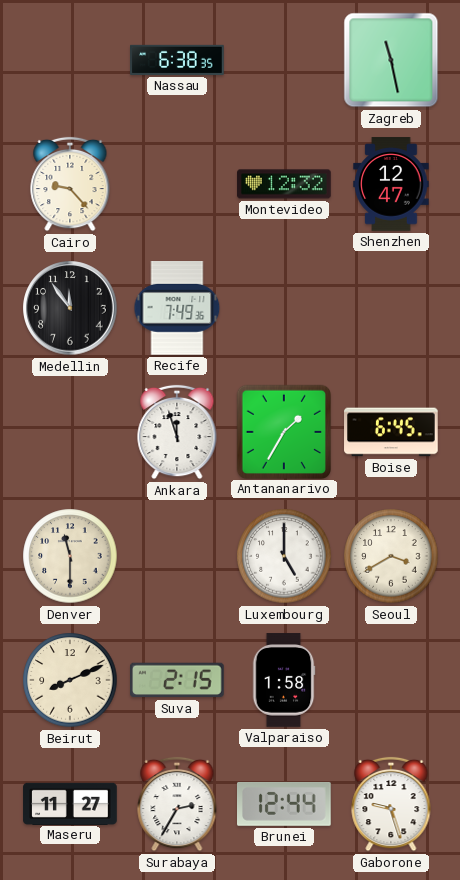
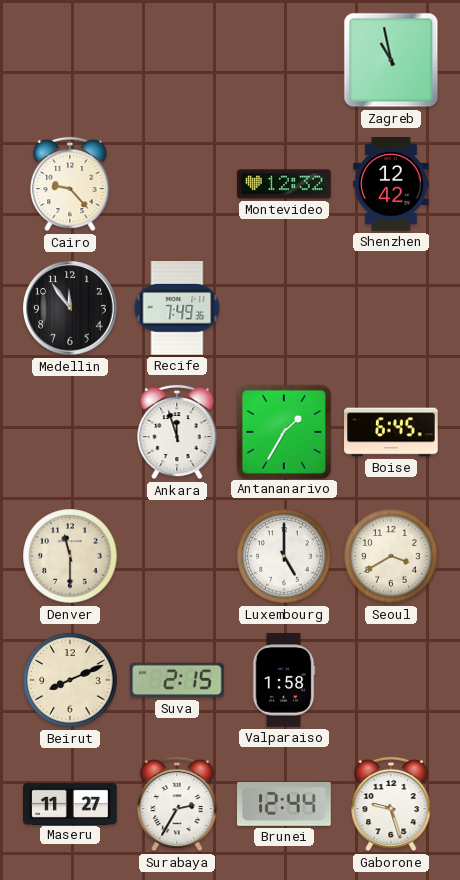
Nassau: 6:38 -> none (177, 60)
Zagreb: 11:28 -> 10:58 (391, 60)
Shenzhen: 12:47 -> 12:42 (391, 184)
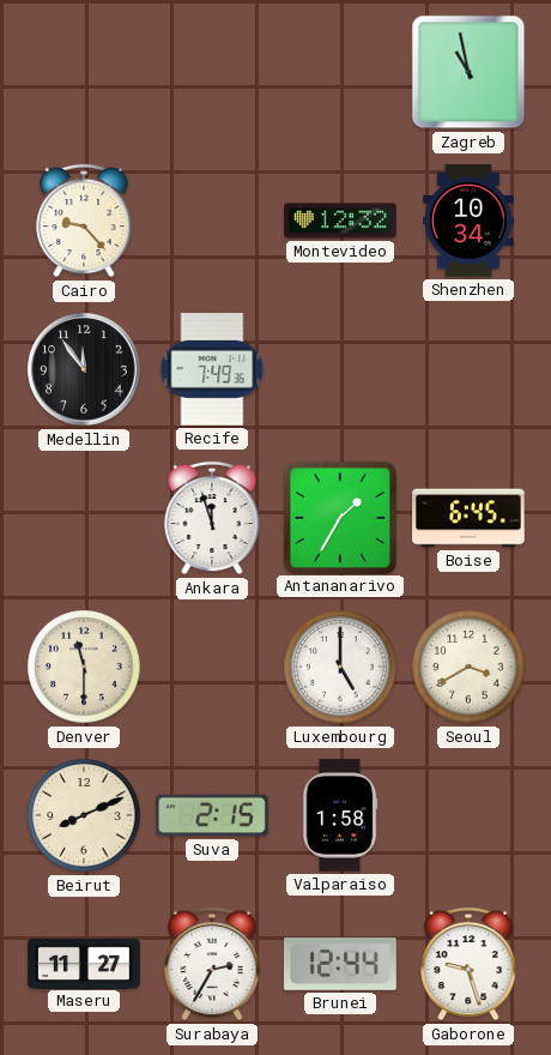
Shenzhen: 12:42 -> 10:34 (468, 221)
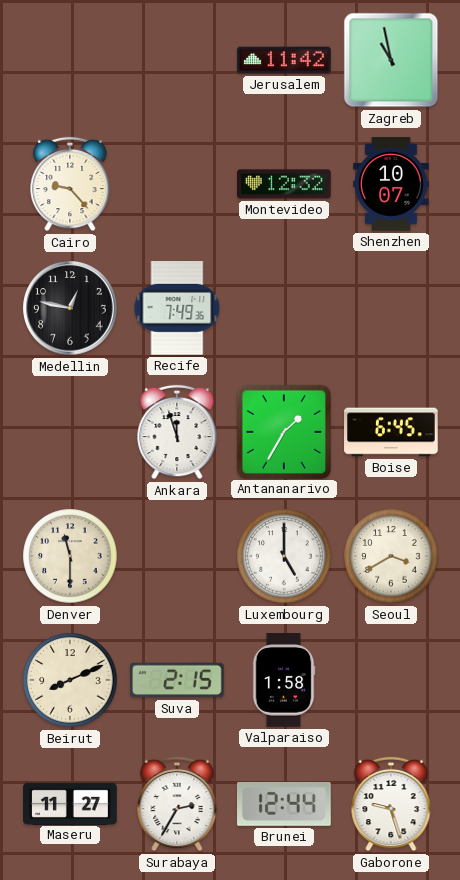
Jerusalem: none -> 11:42 (284, 60)
Shenzhen: 10:34 -> 10:07 (391, 184)
Medellin: 11:54 -> 12:47 (70, 308)
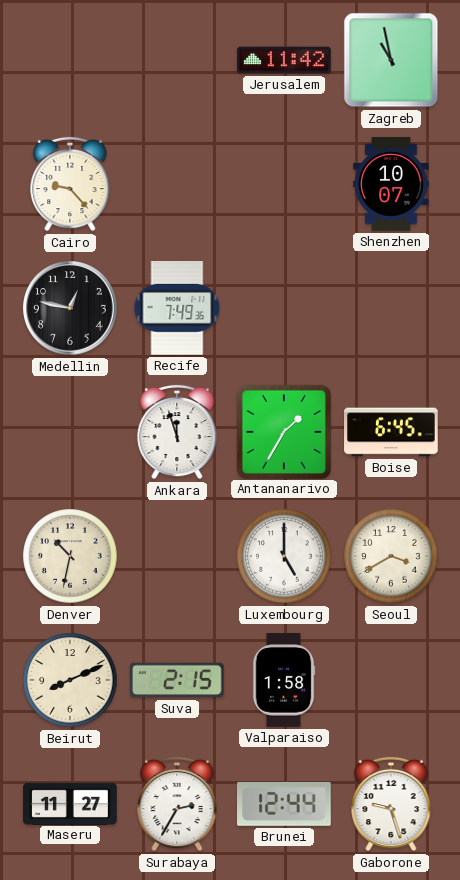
Montevideo: 12:32 -> none (284, 184)
Denver: 11:30 -> 10:32 (70, 556)
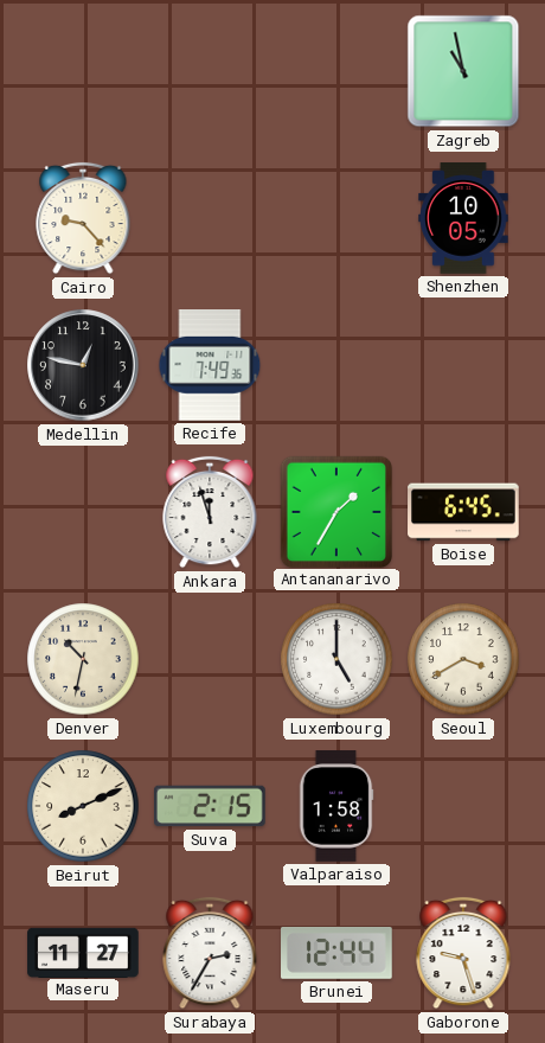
Jerusalem: 11:42 -> none (284, 60)
Shenzhen: 10:07 -> 10:05 (463, 218)
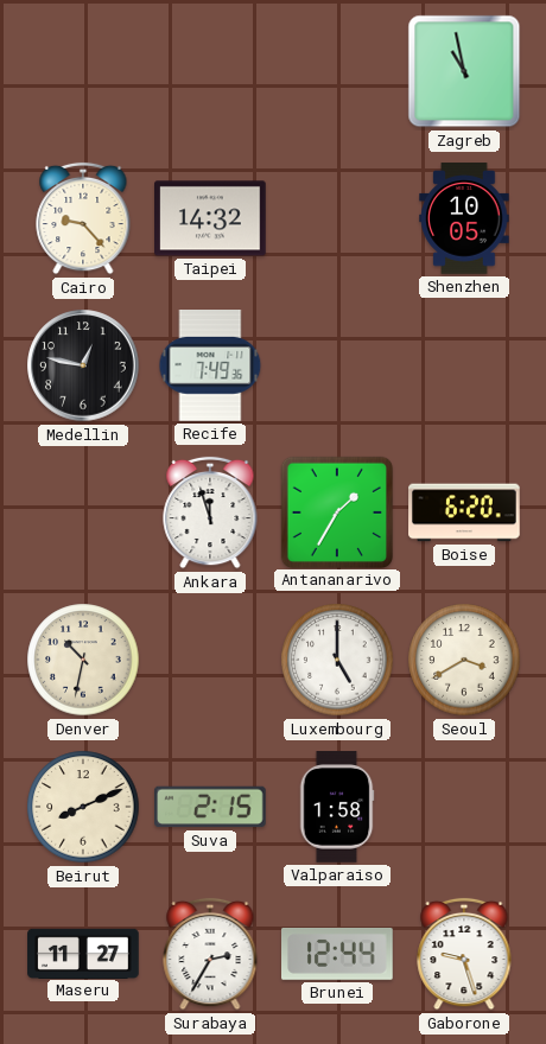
Taipei: none -> 14:32 (211, 218)
Boise: 6:45 -> 6:20 (464, 513)
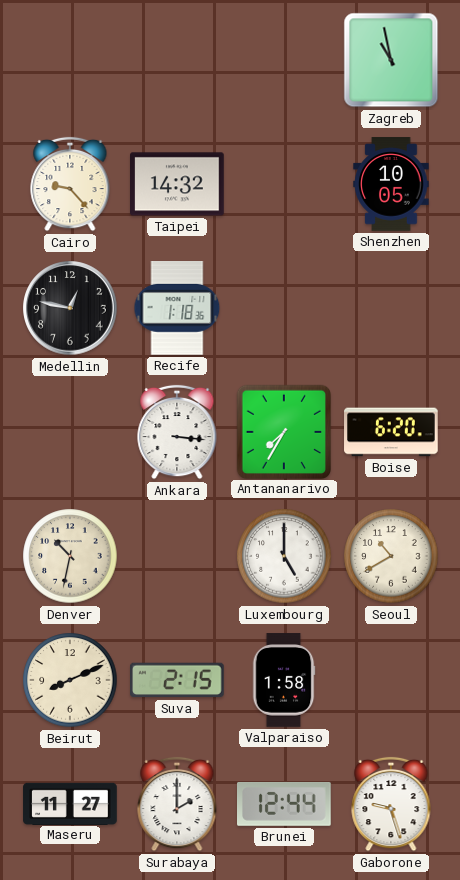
Recife: 7:49 -> 1:18 (177, 309)
Ankara: 11:57 -> 3:16 (177, 432)
Antananarivo: 1:35 -> 7:35 (283, 431)
Seoul: 3:40 -> 10:40 (391, 556)
Surabaya: 2:35 -> 2:00 (177, 804)
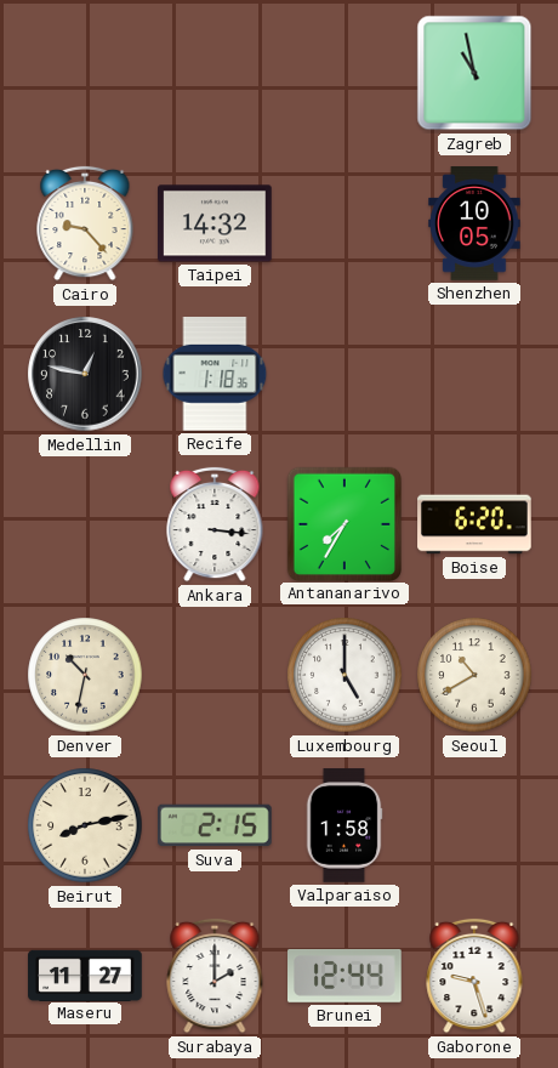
Beirut: 8:11 -> 8:13 (85, 825)
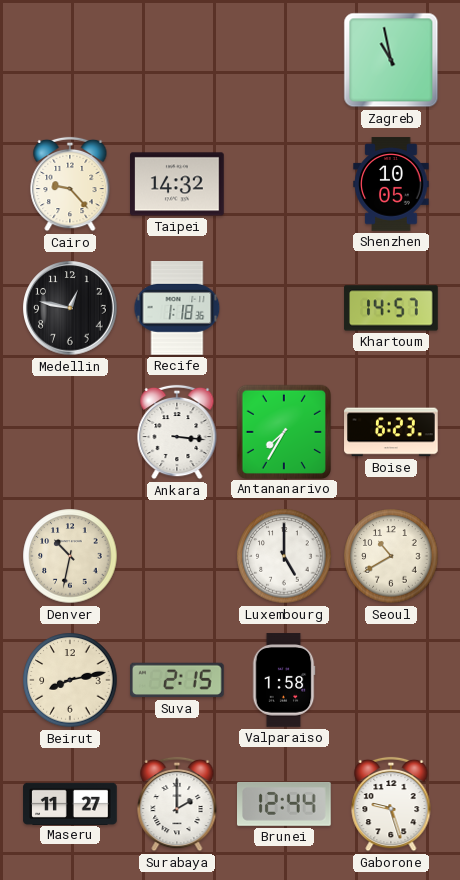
Khartoum: none -> 14:57 (391, 308)
Boise: 6:20 -> 6:23 (391, 432)
